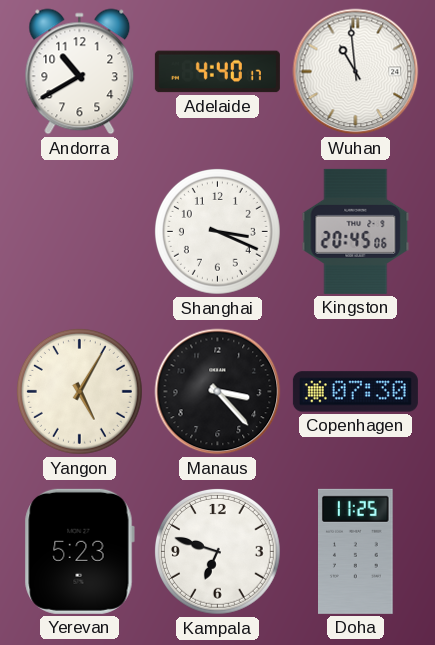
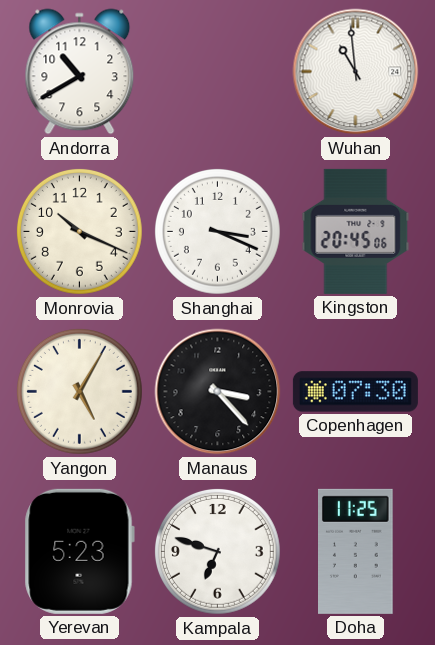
Adelaide: 4:40 -> none (217, 72)
Monrovia: none -> 10:19 (79, 231)
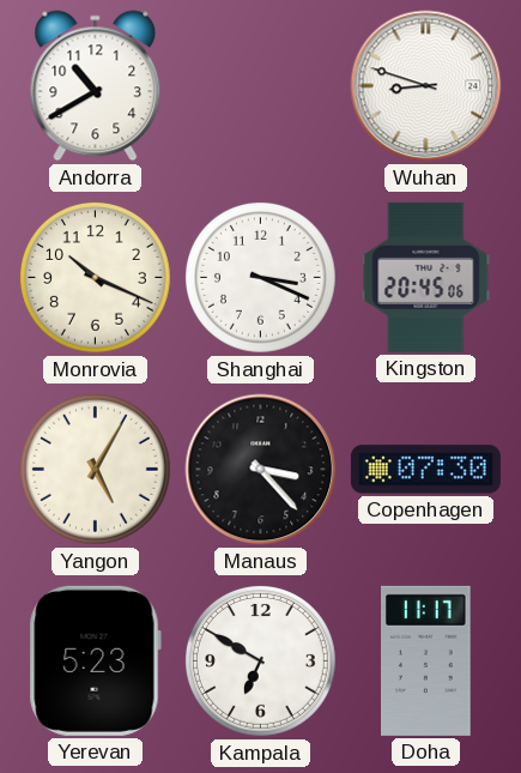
Wuhan: 10:59 -> 8:48 (426, 86)
Kampala: 6:48 -> 6:50 (260, 660)
Doha: 11:25 -> 11:17 (426, 660)
